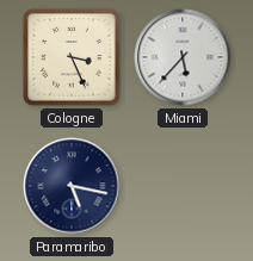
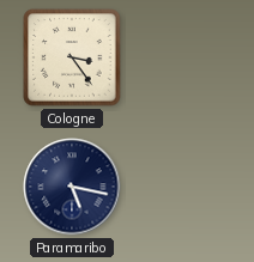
Cologne: 3:26 -> 3:24 (72, 57)
Miami: 5:37 -> none (183, 57)
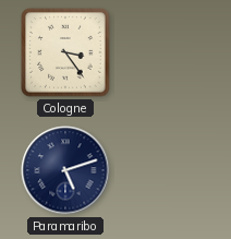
Paramaribo: 5:17 -> 5:12 (65, 170)
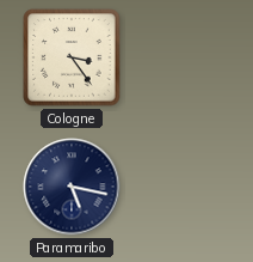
Paramaribo: 5:12 -> 5:17 (72, 187)
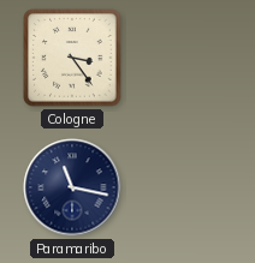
Paramaribo: 5:17 -> 11:17 (72, 187)
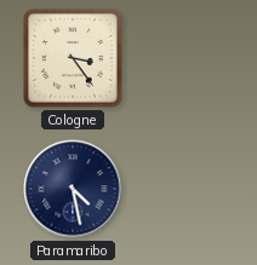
Paramaribo: 11:17 -> 4:28 (73, 189)
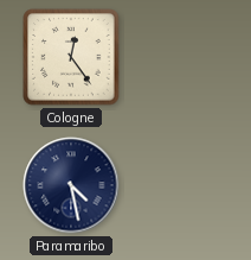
Cologne: 3:24 -> 12:24 (71, 57)
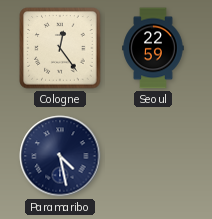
Seoul: none -> 22:59 (153, 48)
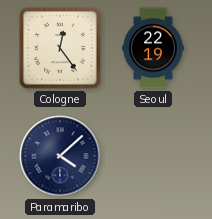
Seoul: 22:59 -> 22:19 (153, 48)
Paramaribo: 4:28 -> 4:08 (60, 156)
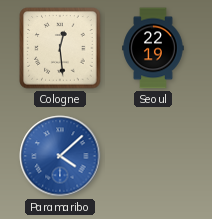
Cologne: 12:24 -> 12:29 (60, 48)
Paramaribo dial: navy -> blue (60, 156)
